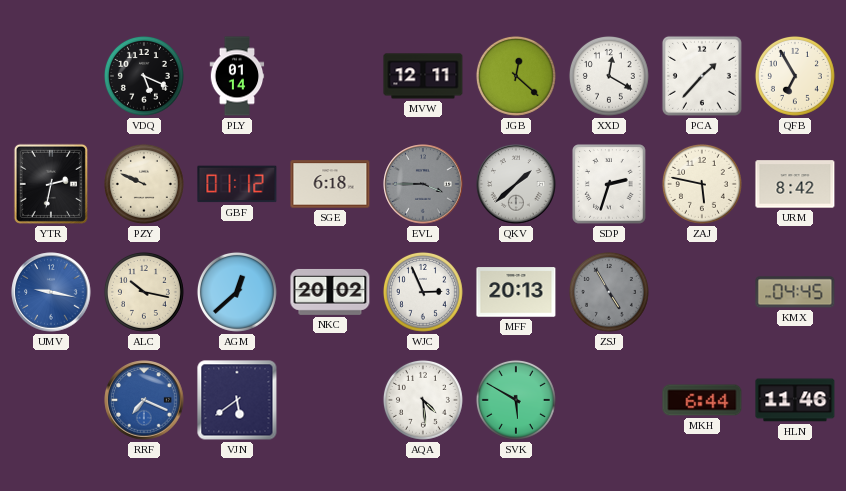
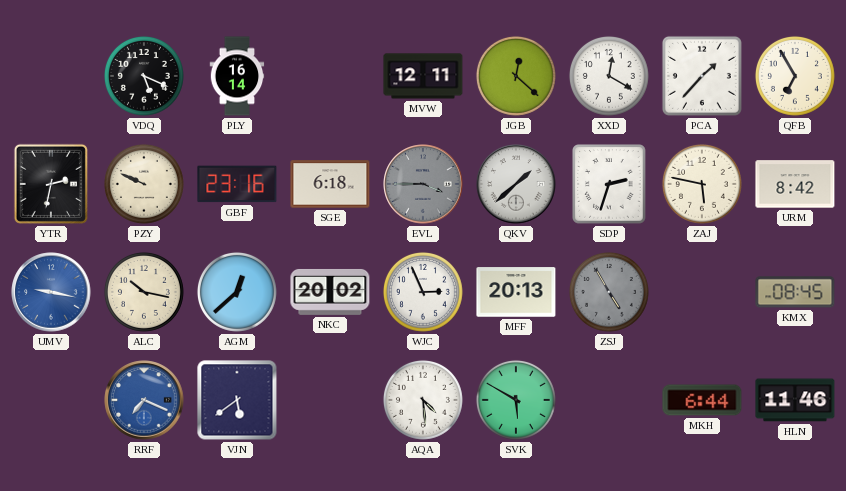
PLY: 01:14 -> 16:14 (237, 76)
GBF: 01:12 -> 23:16 (237, 184)
KMX: 04:45 -> 08:45 (795, 292)
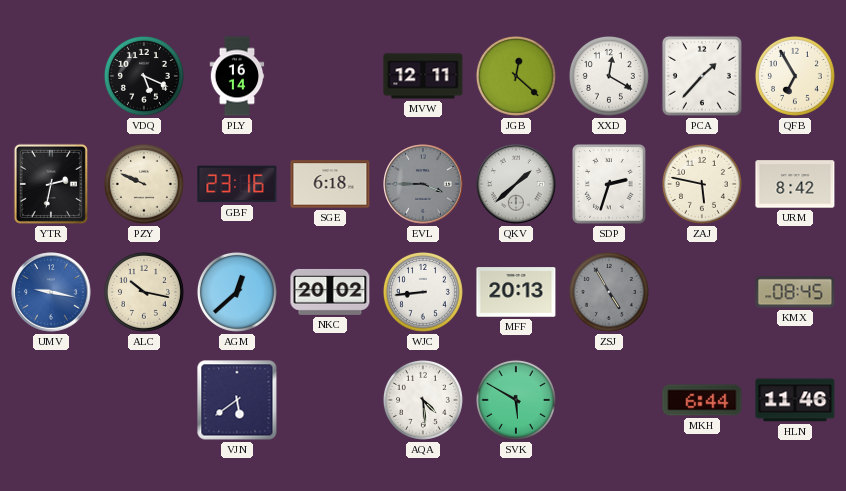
WJC: 2:56 -> 8:44 (423, 292)
RRF: 7:19 -> none (144, 400)
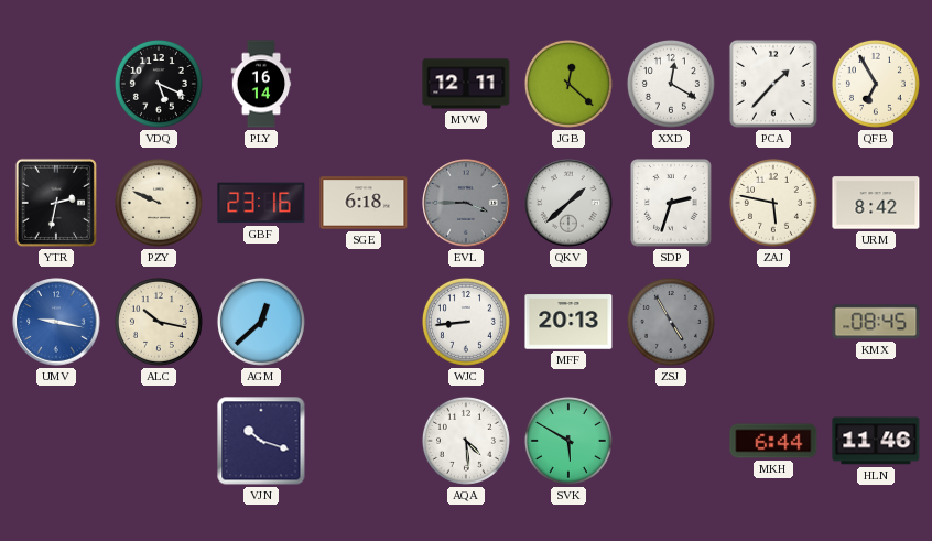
NKC: 20:02 -> none (330, 292)
VJN: 5:39 -> 10:18 (261, 441)
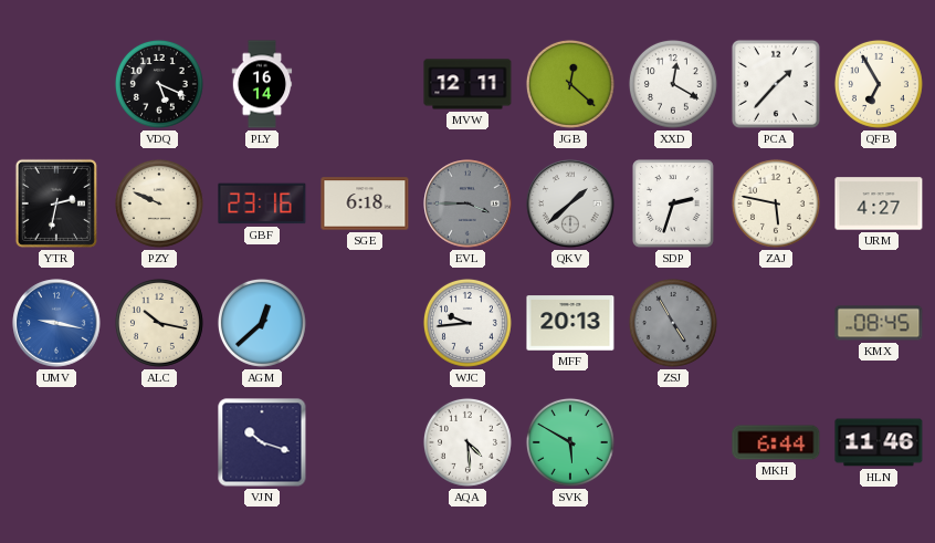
URM: 8:42 -> 4:27 (879, 203)
WJC: 8:44 -> 9:44 (467, 323)
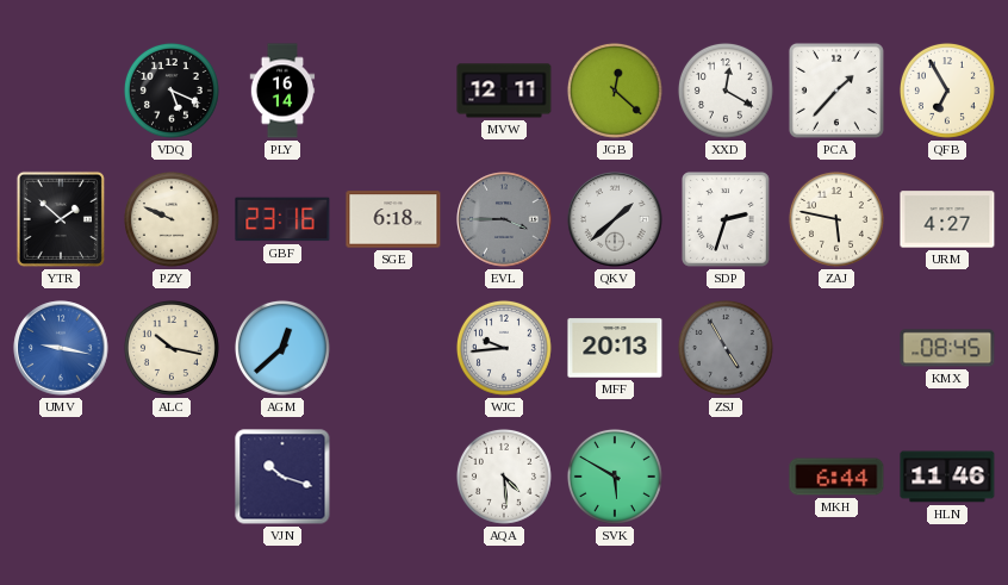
YTR: 2:32 -> 1:52 (61, 219)
